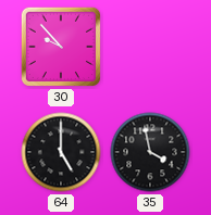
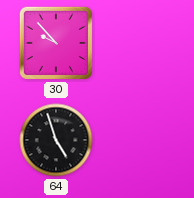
64: 5:00 -> 4:57 (56, 140)
35: 3:58 -> none (150, 152)
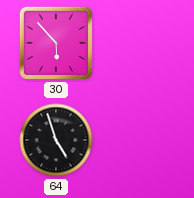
30: 9:53 -> 5:53 (56, 43)
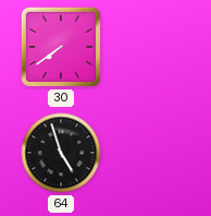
30: 5:53 -> 7:39 (61, 47)
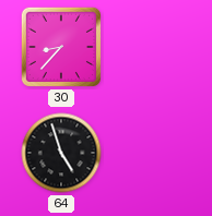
30: 7:39 -> 8:37 (61, 47)
